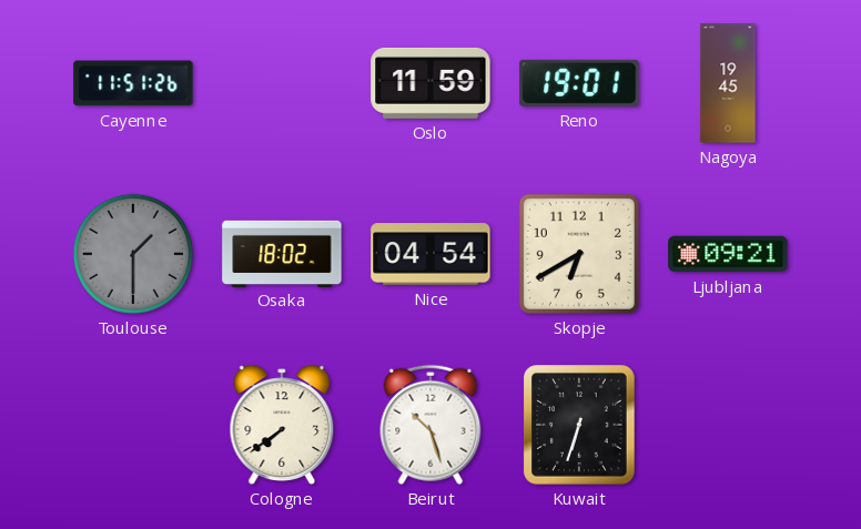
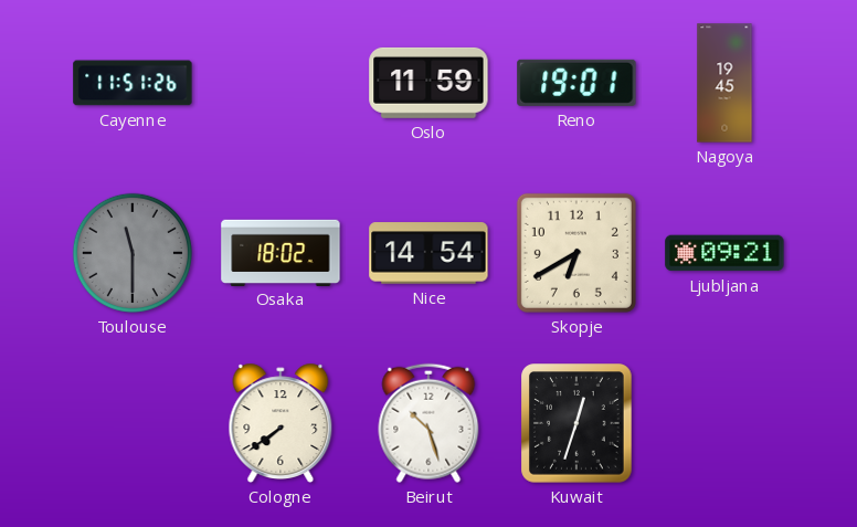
Toulouse: 1:30 -> 11:30 (133, 253)
Nice: 04:54 -> 14:54 (428, 253)
Kuwait: 6:33 -> 12:33 (576, 423)
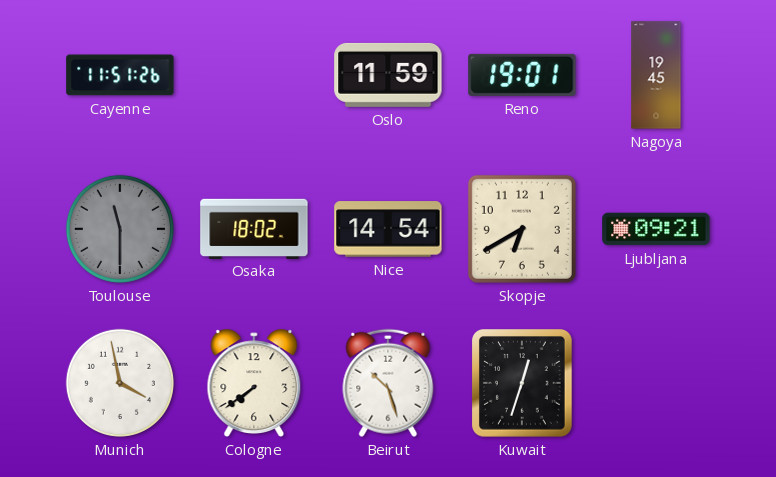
Munich: none -> 3:58 (120, 383)
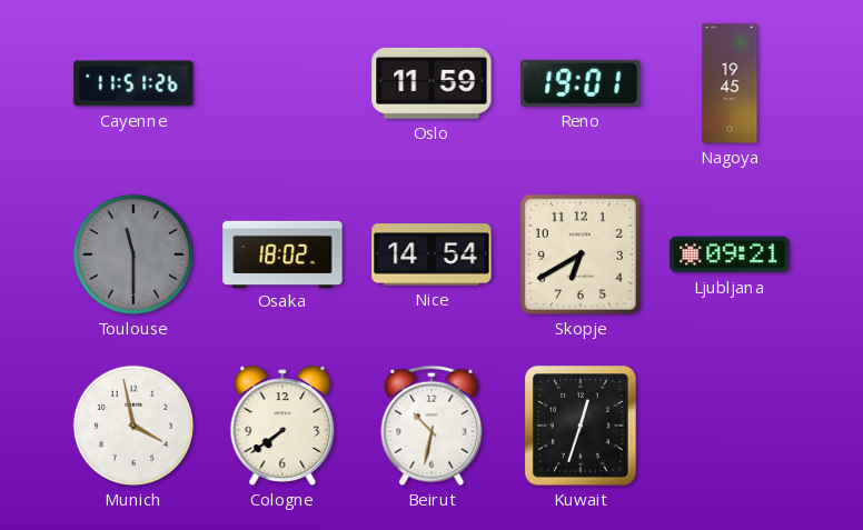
Beirut: 10:27 -> 10:32 (431, 426)
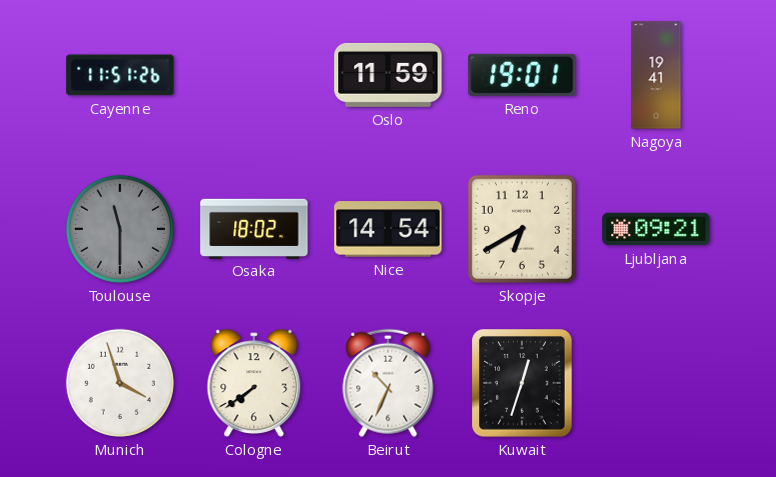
Nagoya: 19:45 -> 19:41 (656, 75)
Munich: 3:58 -> 3:57 (120, 383)
Beirut: 10:32 -> 10:34 (388, 383)
